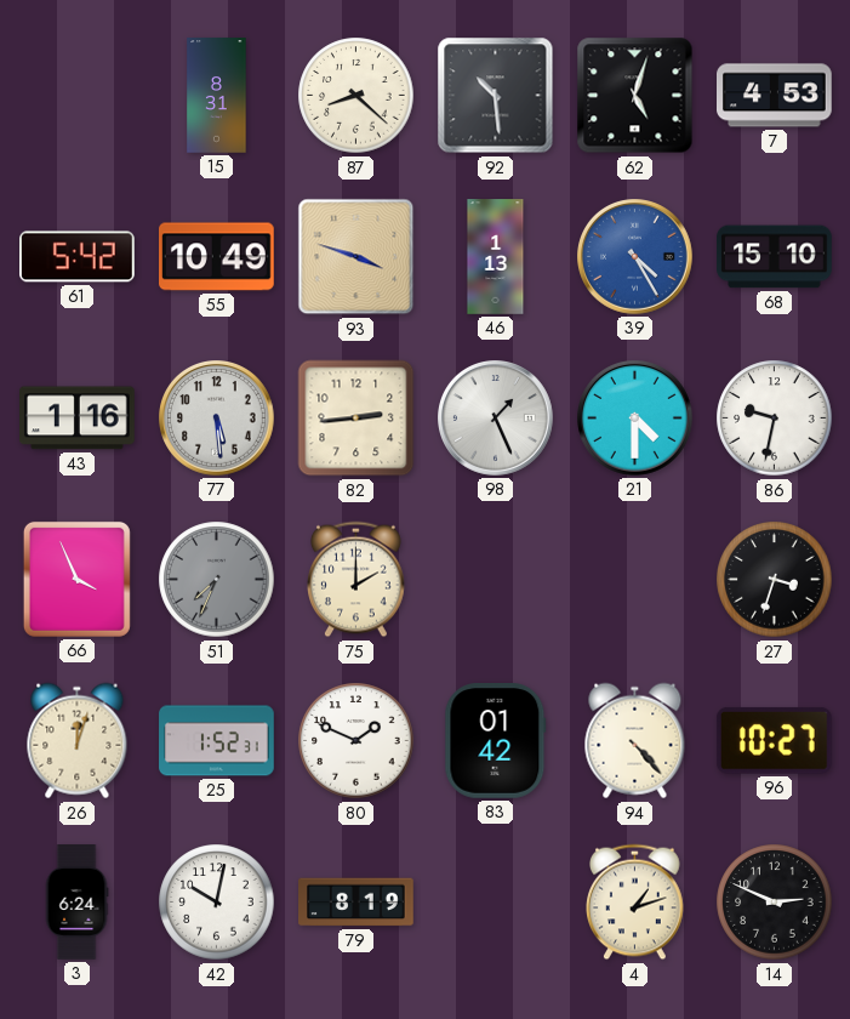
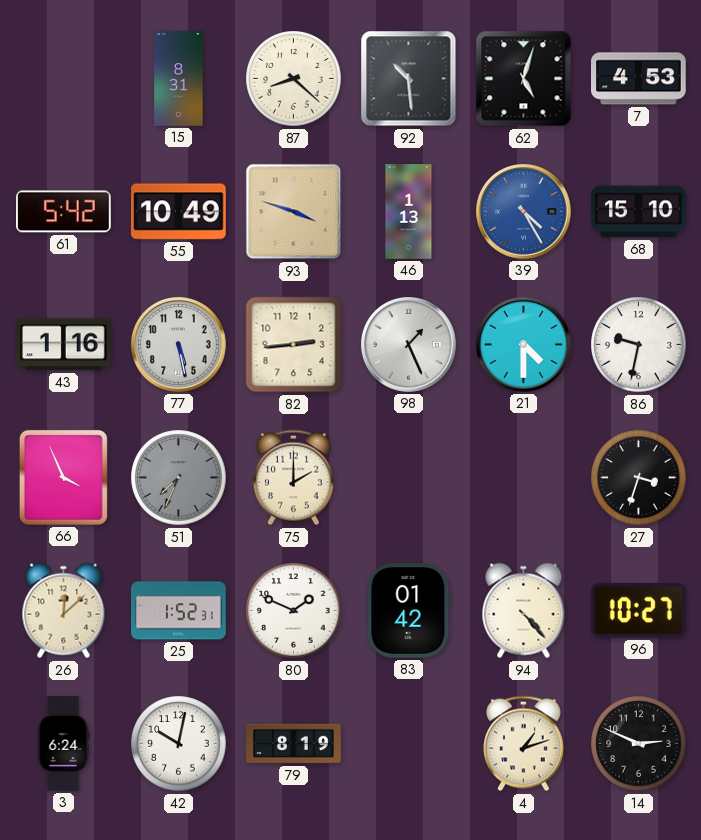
77: 5:29 -> 5:28 (179, 345)
26: 12:03 -> 12:08 (64, 611)
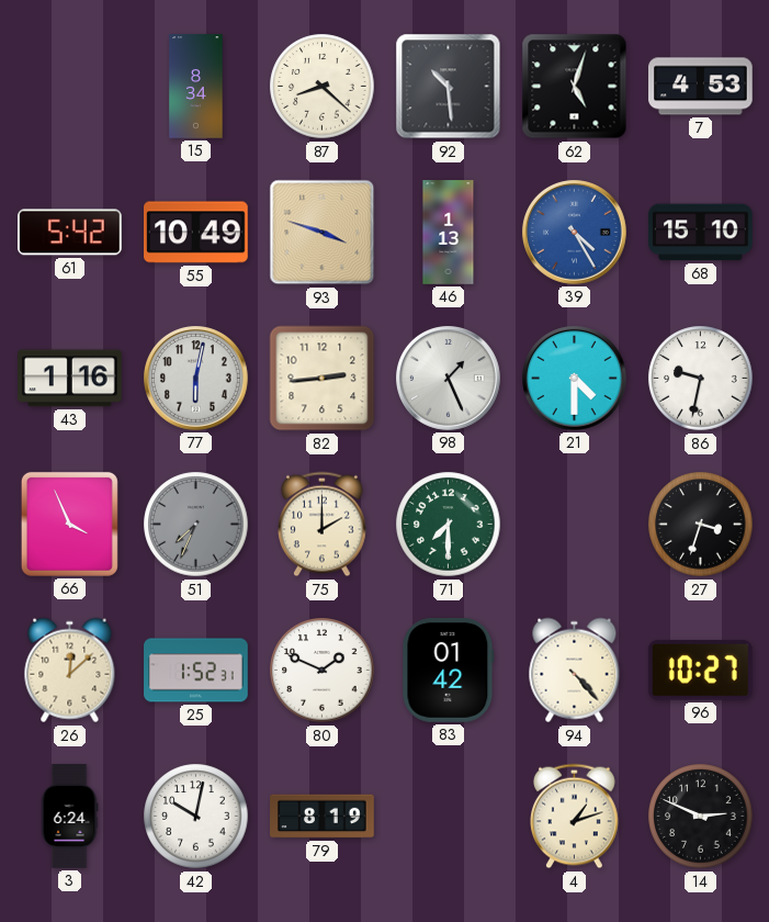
15: 8:31 -> 8:34 (196, 87)
77: 5:28 -> 6:02 (196, 379)
71: none -> 7:30 (449, 525)
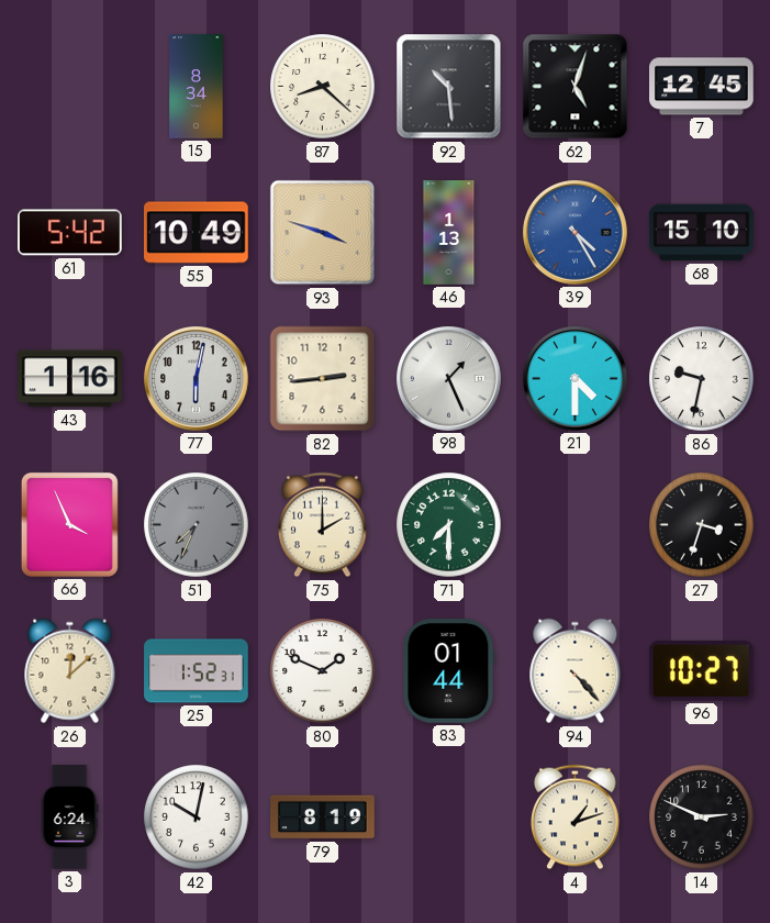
7: 4:53 -> 12:45 (702, 87)
83: 01:42 -> 01:44 (449, 671)
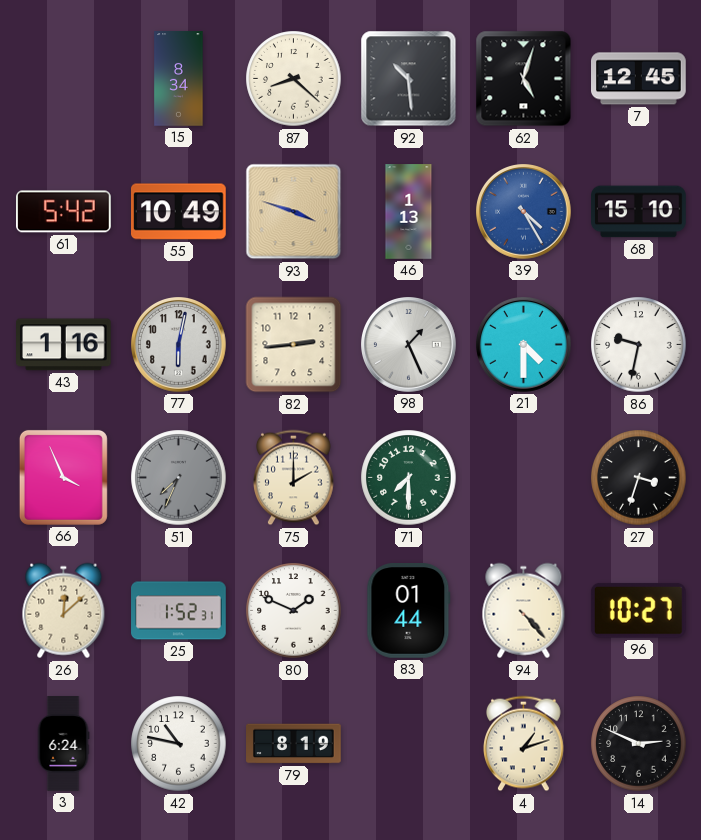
42: 10:02 -> 10:47 (179, 744)
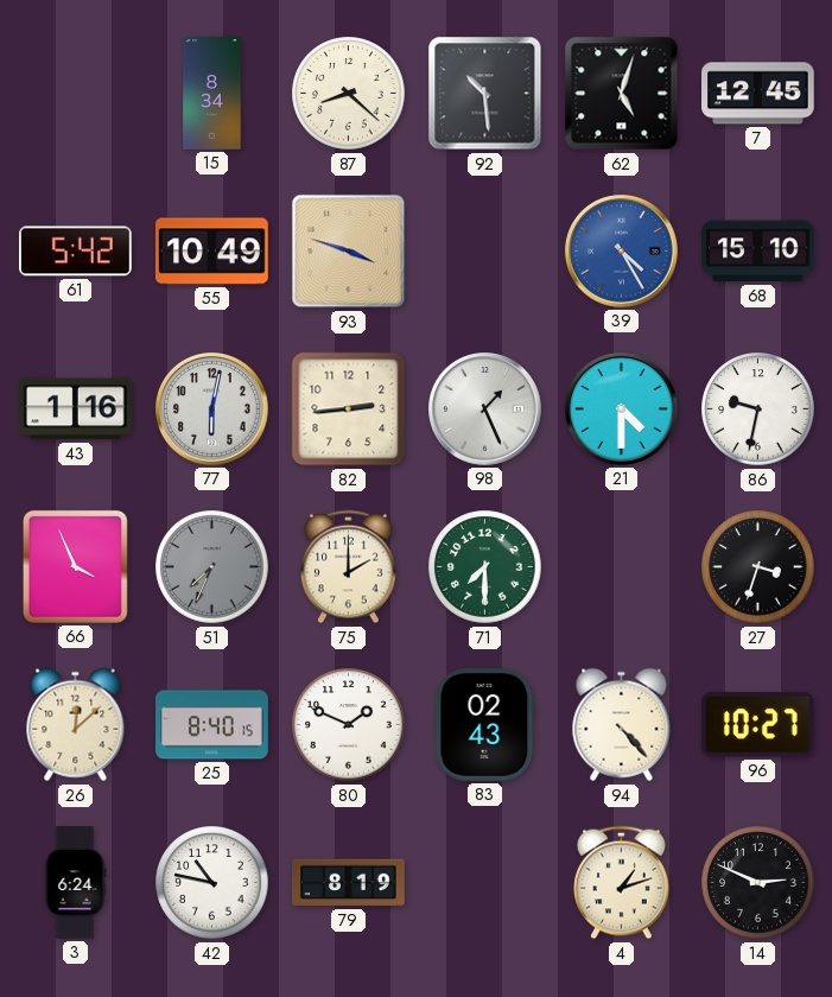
46: 1:13 -> none (409, 212)
25: 1:52 -> 8:40 (212, 725)
83: 01:44 -> 02:43 (485, 725)
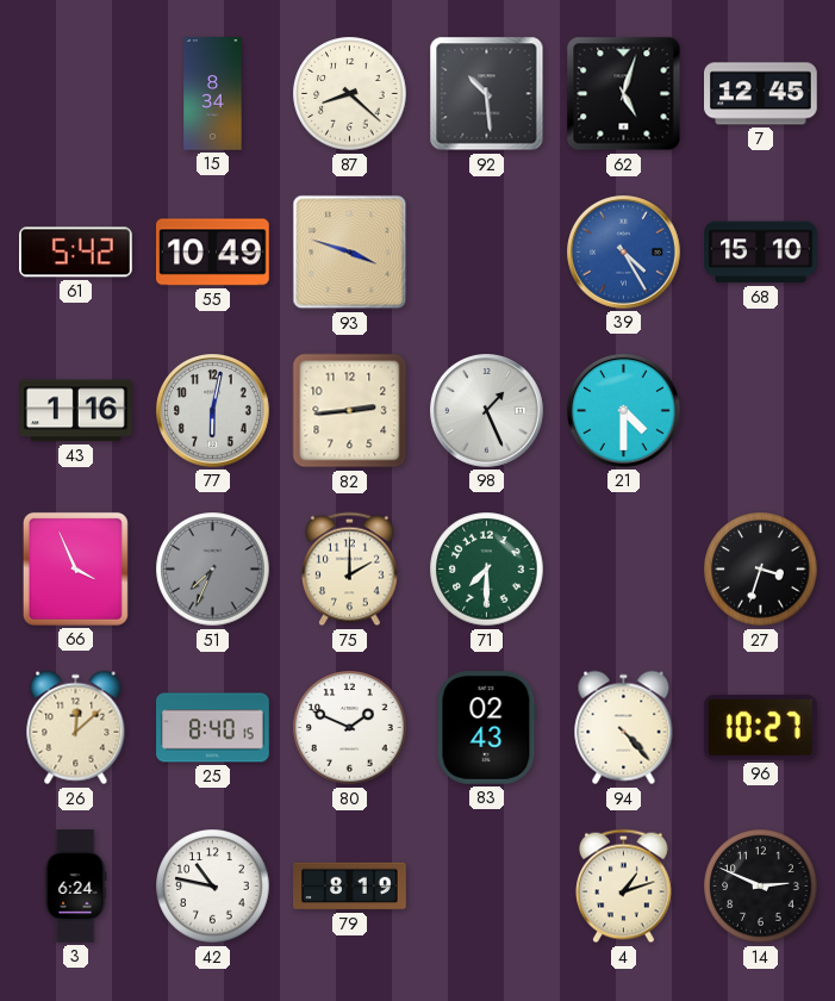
86: 9:32 -> none (758, 409)
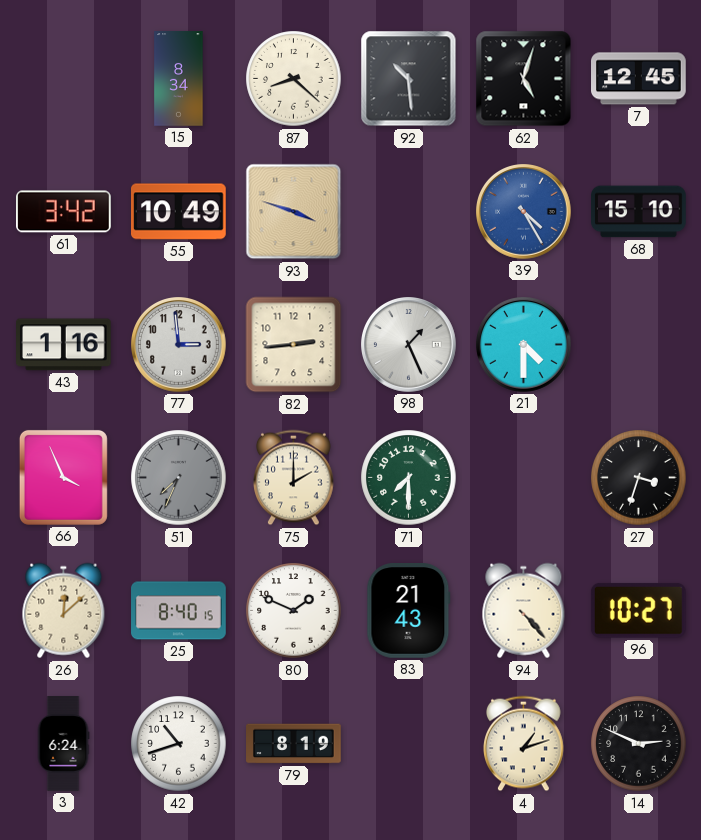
61: 5:42 -> 3:42 (64, 212)
77: 6:02 -> 2:59 (179, 345)
83: 02:43 -> 21:43 (409, 611)
42: 10:47 -> 10:42 (179, 744)
